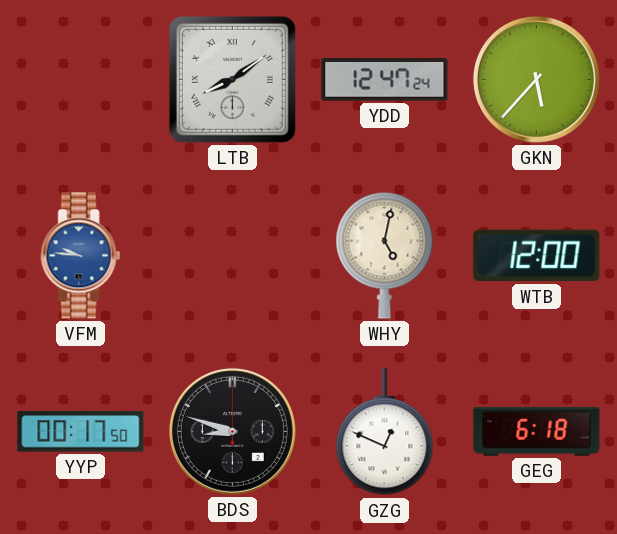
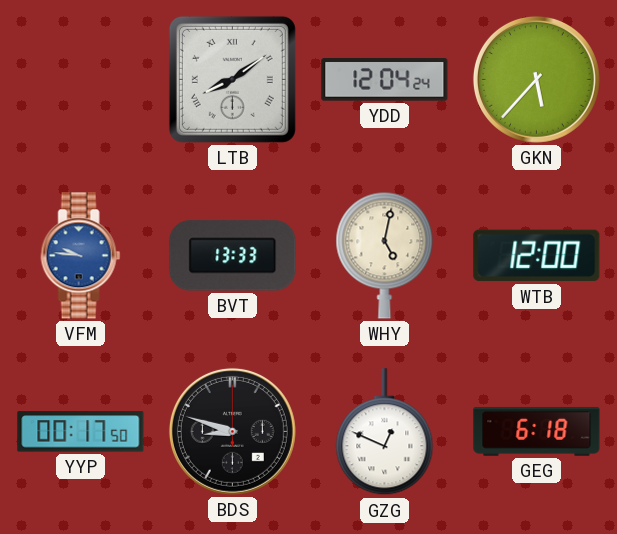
YDD: 12:47 -> 12:04 (385, 80)
BVT: none -> 13:33 (233, 256)
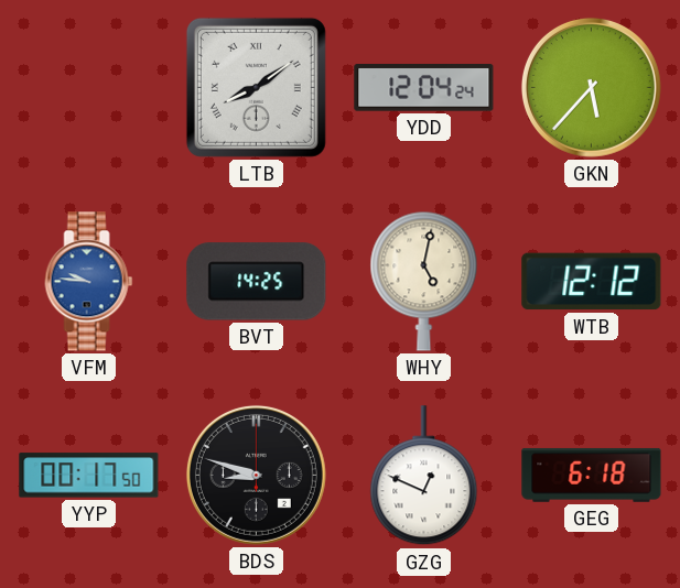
BVT: 13:33 -> 14:25 (257, 282)
WTB: 12:00 -> 12:12 (592, 282)
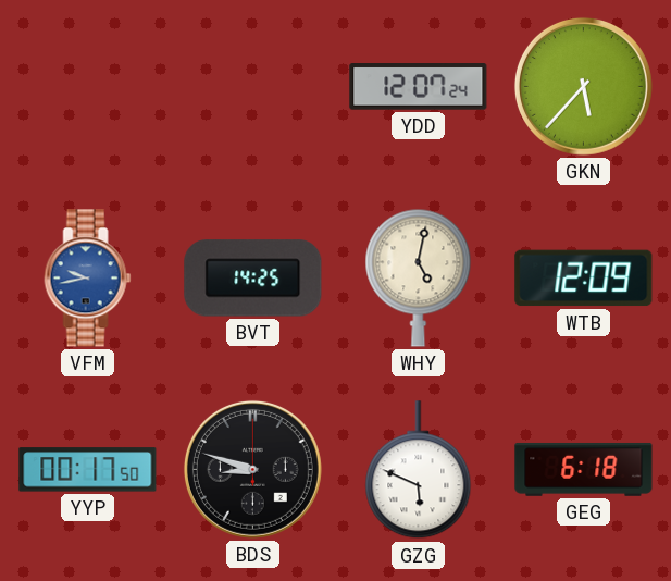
LTB: 8:09 -> none (256, 87)
YDD: 12:04 -> 12:07 (419, 87)
VFM: 9:46 -> 9:43 (88, 279)
WTB: 12:12 -> 12:09 (584, 279)
GZG: 12:49 -> 5:49 (419, 470)
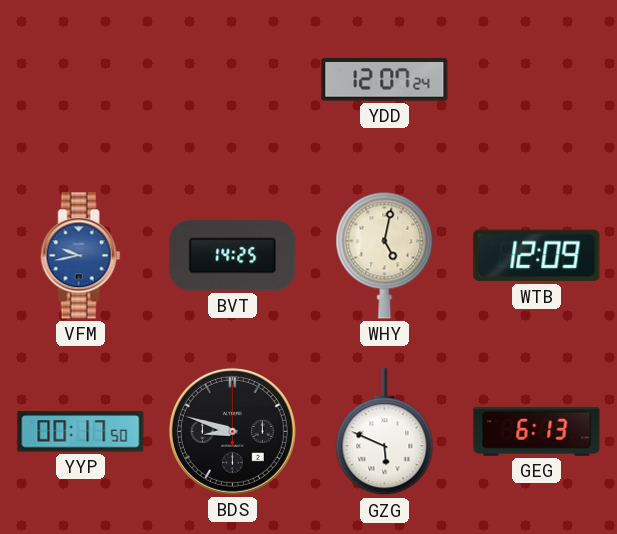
GKN: 5:37 -> none (583, 86)
GEG: 6:18 -> 6:13 (537, 431)
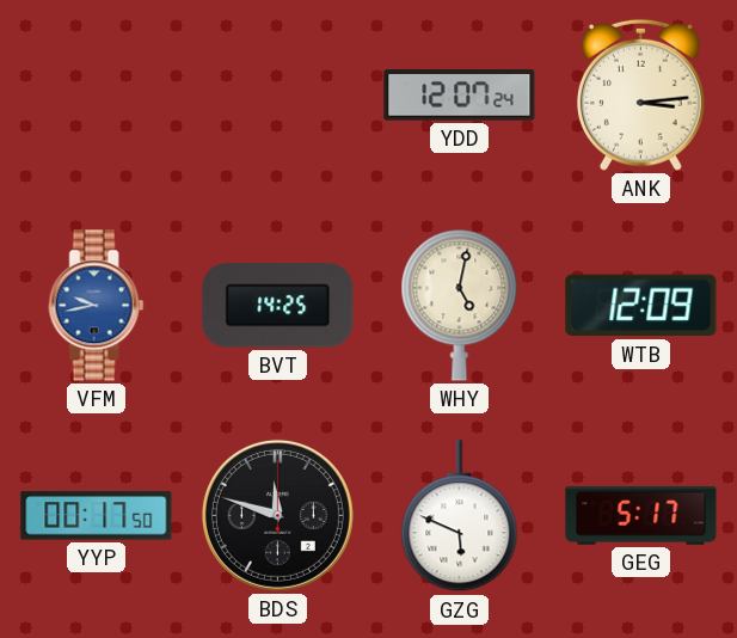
ANK: none -> 3:14 (640, 94)
BDS: 8:48 -> 11:48 (277, 515)
GEG: 6:13 -> 5:17 (641, 515)
